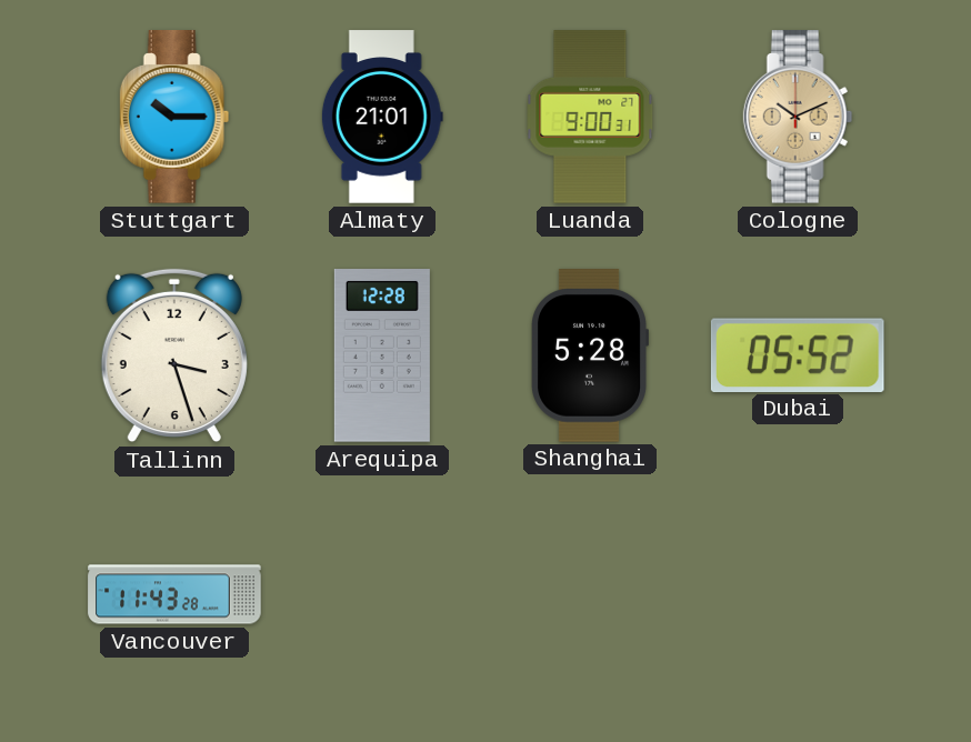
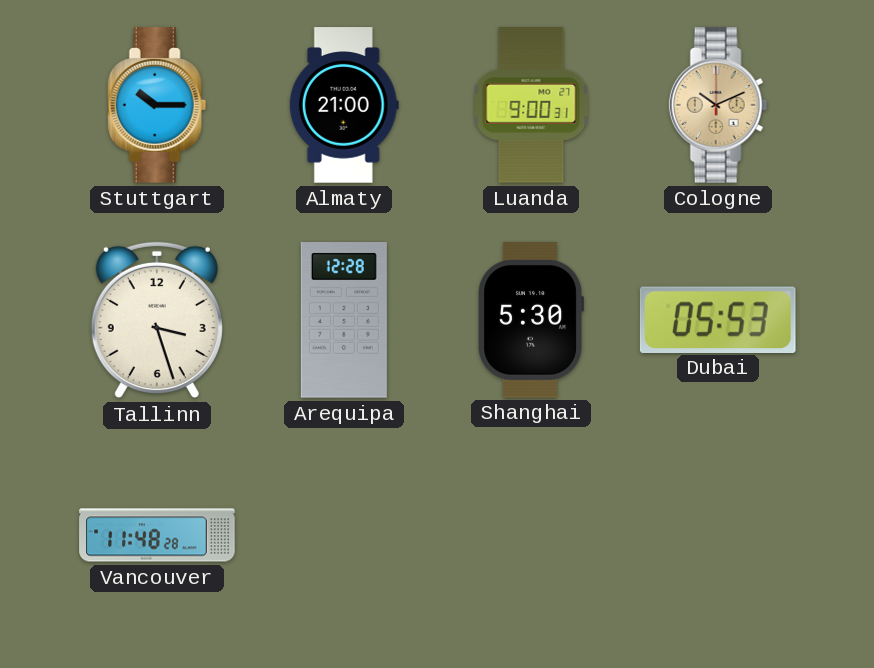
Almaty: 21:01 -> 21:00 (344, 105)
Shanghai: 5:28 -> 5:30 (531, 320)
Dubai: 05:52 -> 05:53 (718, 319)
Vancouver: 11:43 -> 11:48 (157, 535)
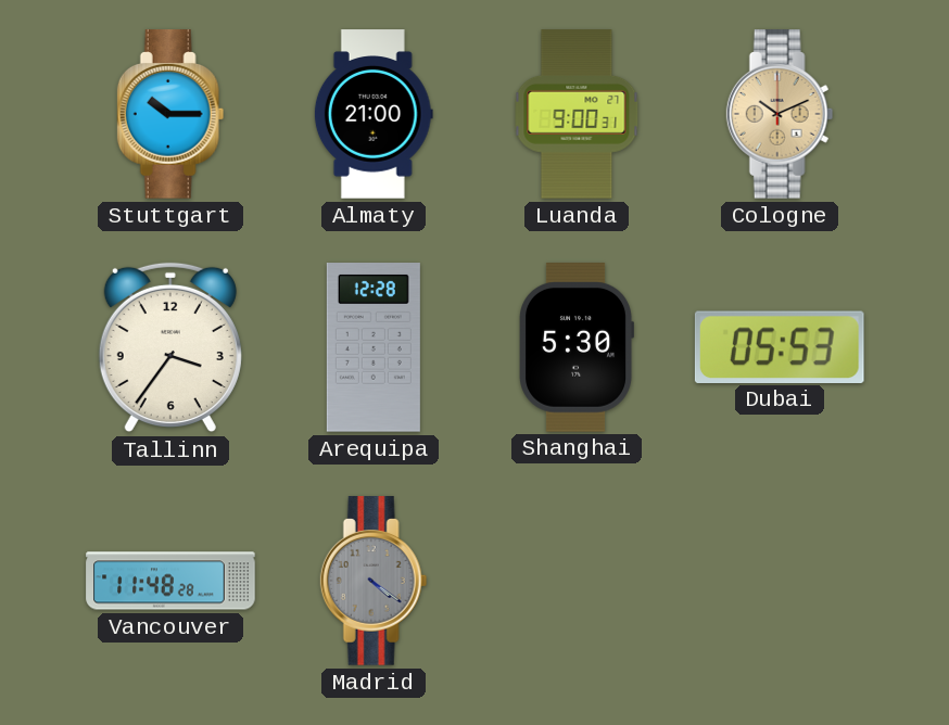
Tallinn: 3:27 -> 3:36 (170, 347)
Madrid: none -> 4:21 (374, 581)
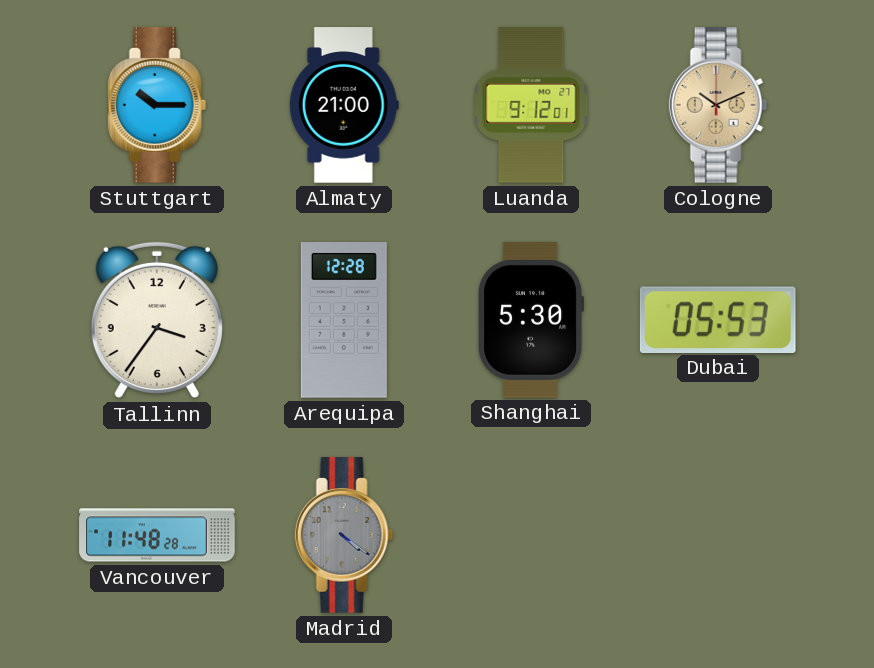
Luanda: 9:00 -> 9:12 (531, 105)
